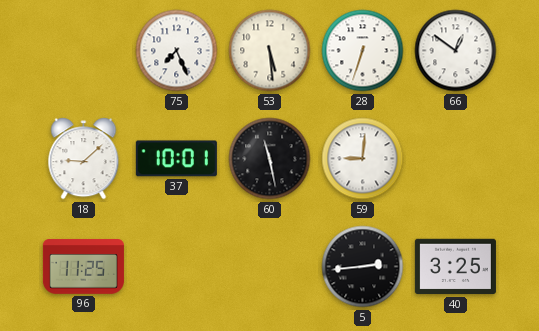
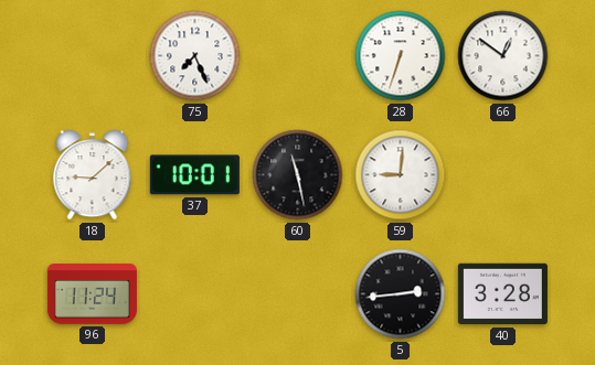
53: 5:29 -> none (270, 51)
96: 11:25 -> 11:24 (92, 294)
40: 3:25 -> 3:28 (502, 294)
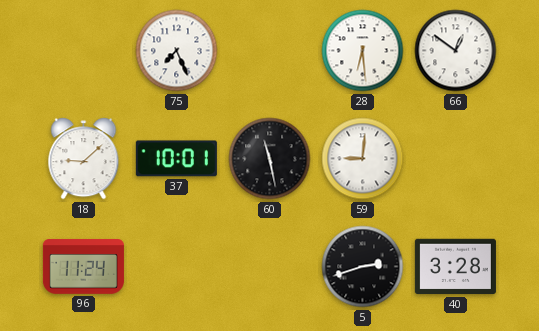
28: 6:33 -> 6:29 (363, 51)
5: 2:44 -> 2:42 (363, 267)
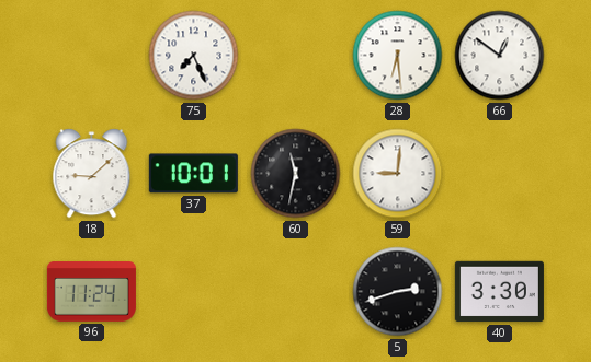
60: 11:28 -> 11:32 (296, 174)
40: 3:28 -> 3:30 (499, 292)
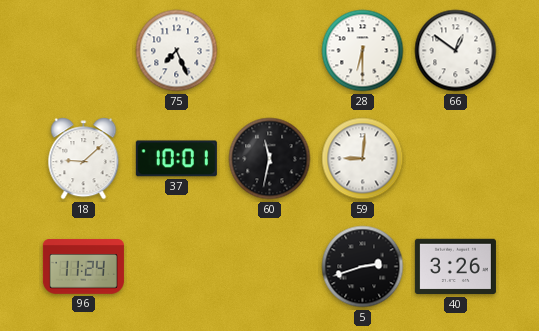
28: 6:29 -> 6:30 (363, 51)
40: 3:30 -> 3:26 (455, 267)
